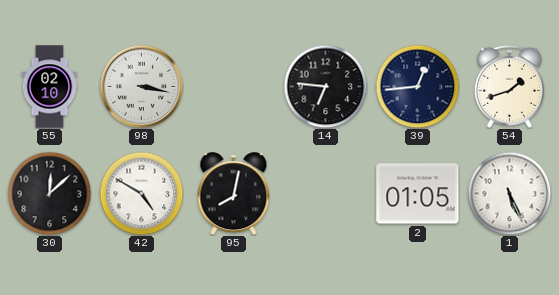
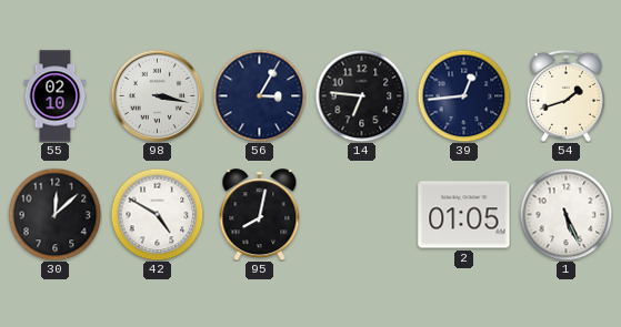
56: none -> 3:05 (259, 95)
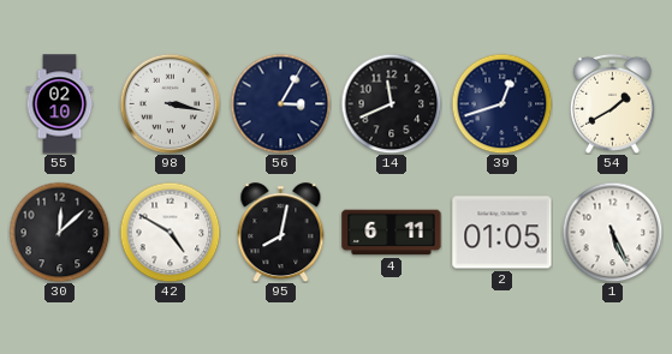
14: 6:46 -> 11:41 (391, 103)
39: 12:44 -> 12:42 (501, 103)
54: 1:42 -> 1:40 (612, 103)
4: none -> 6:11 (392, 233)
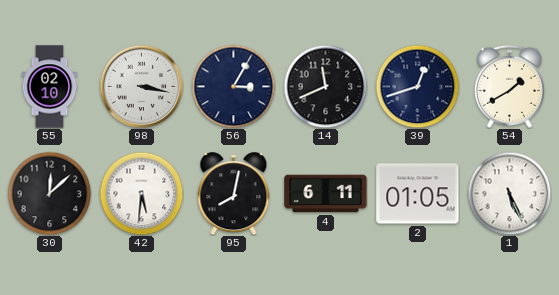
42: 4:50 -> 5:31 (141, 193)
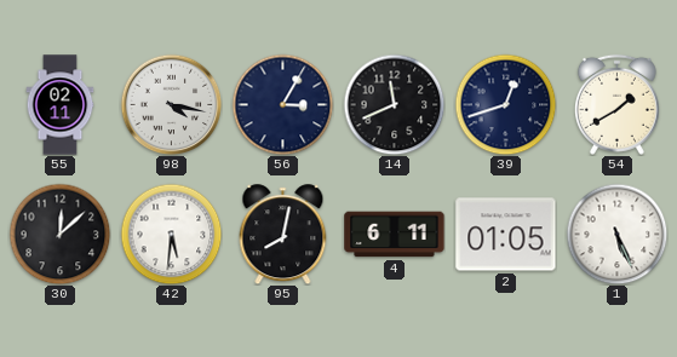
55: 02:10 -> 02:11 (61, 105)
98: 3:17 -> 4:17 (171, 104)
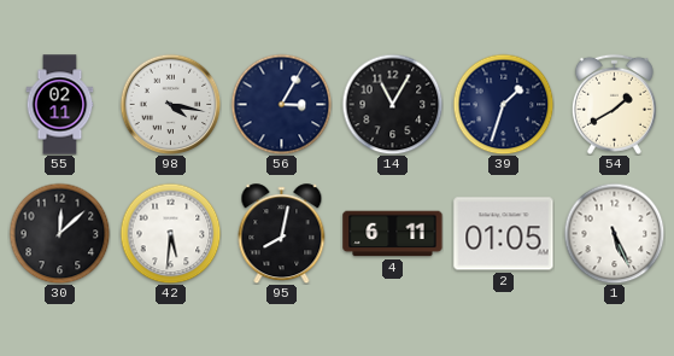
14: 11:41 -> 11:05 (392, 104)
39: 12:42 -> 1:33 (503, 104)
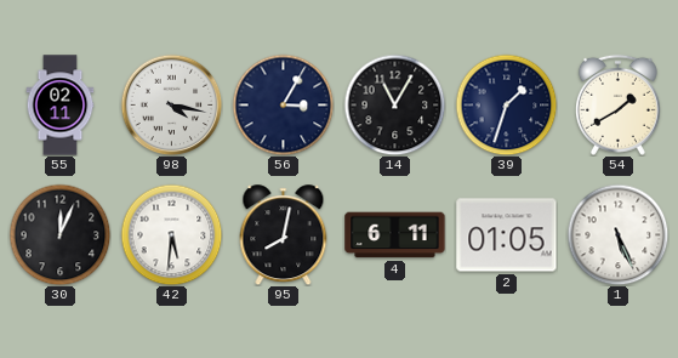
30: 12:08 -> 12:04 (59, 234)
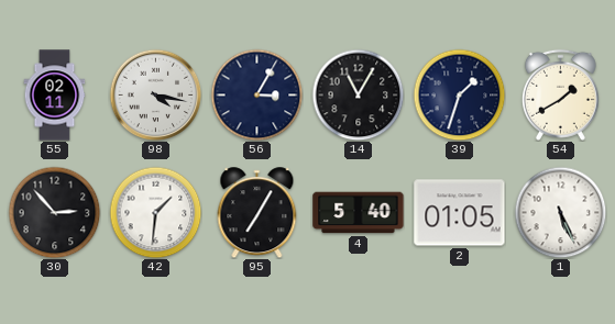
30: 12:04 -> 2:53 (54, 212)
42: 5:31 -> 1:31 (155, 212)
95: 8:02 -> 7:05 (257, 213)
4: 6:11 -> 5:40 (359, 213)
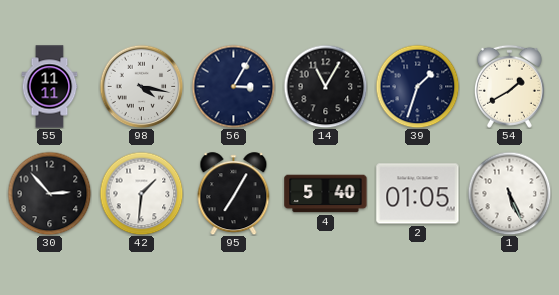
55: 02:11 -> 11:11 (50, 87)
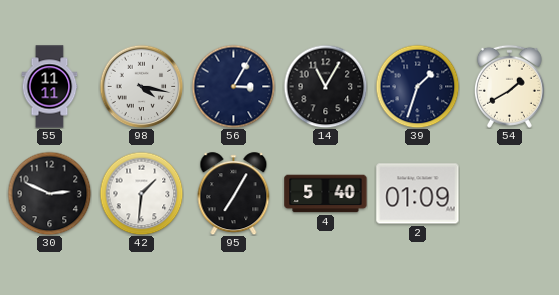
30: 2:53 -> 2:49 (49, 193)
2: 01:05 -> 01:09 (418, 194)
1: 5:26 -> none (509, 193)
